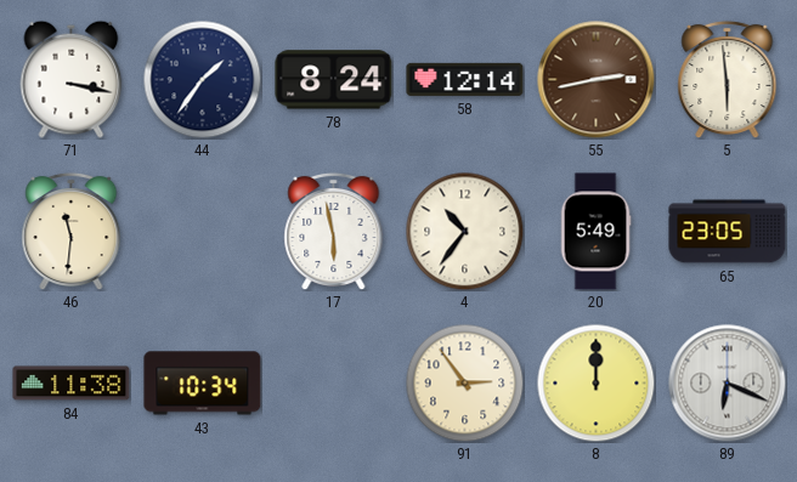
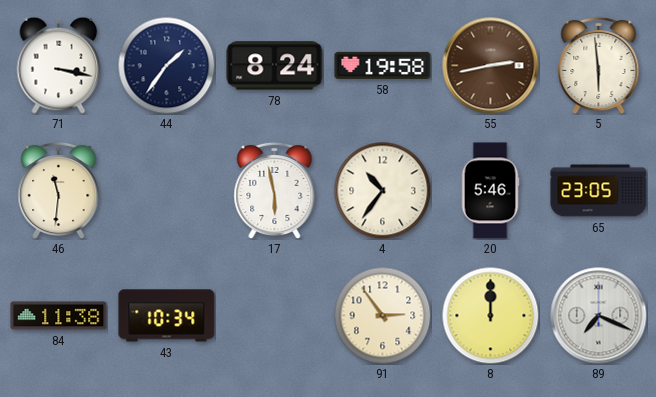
58: 12:14 -> 19:58 (383, 65)
20: 5:49 -> 5:46 (490, 191)
89: 6:19 -> 7:19 (599, 316)
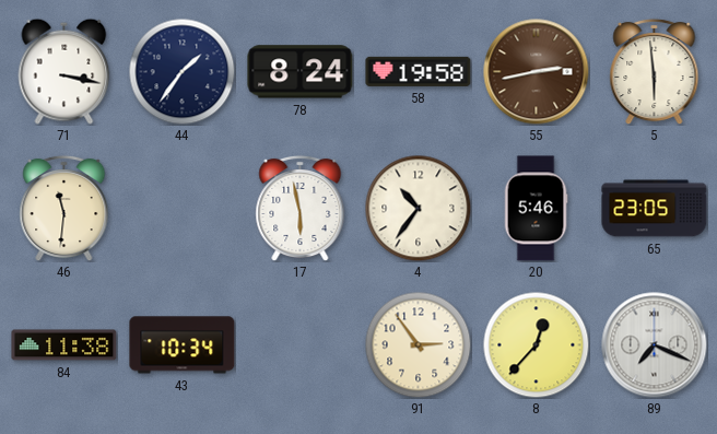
8: 12:00 -> 12:37 (536, 344)
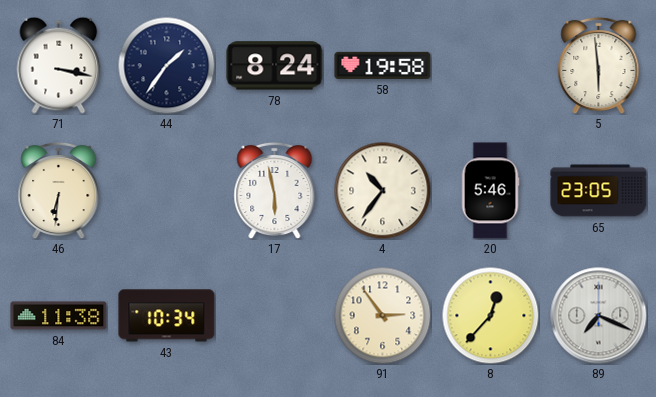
55: 2:43 -> none (537, 72)
46: 11:31 -> 6:31 (59, 190)
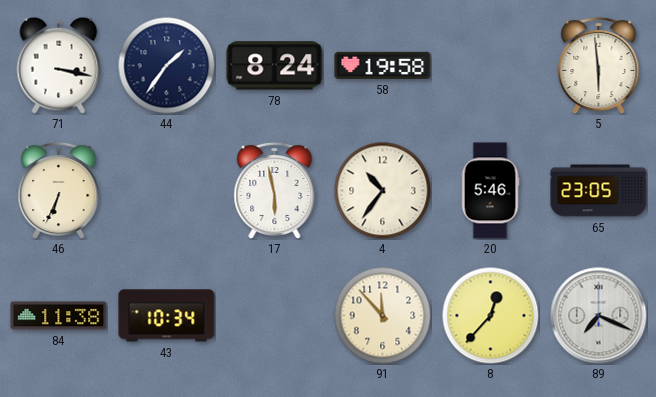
46: 6:31 -> 6:34 (59, 190)
91: 2:54 -> 11:53 (382, 315)
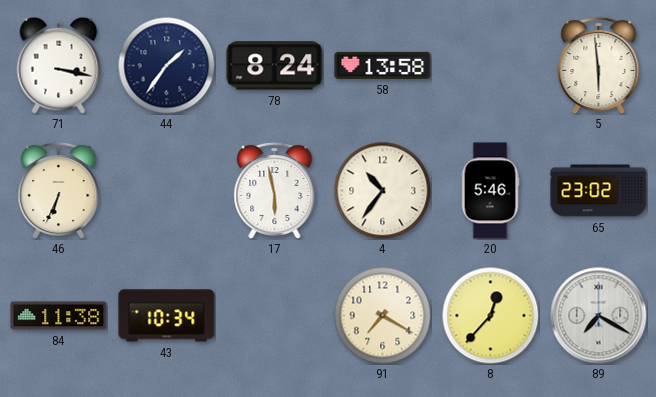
58: 19:58 -> 13:58 (383, 65)
65: 23:05 -> 23:02 (599, 191)
91: 11:53 -> 7:20 (382, 315)
89: 7:19 -> 7:20 (599, 316)
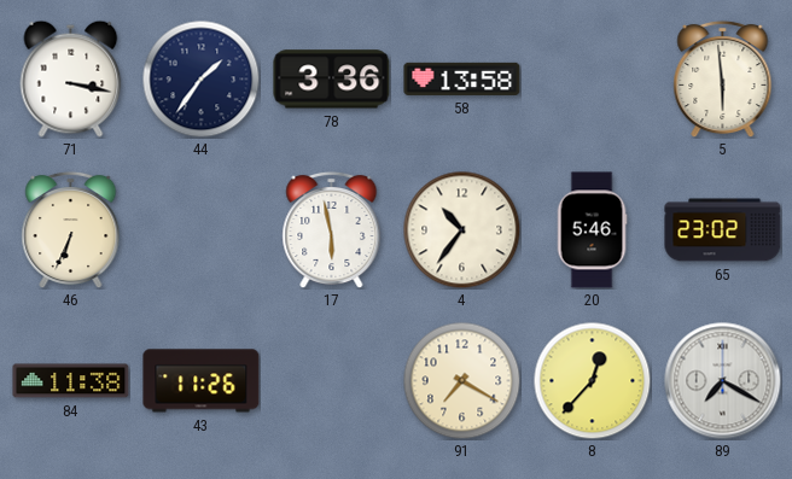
78: 8:24 -> 3:36 (332, 80)
43: 10:34 -> 11:26 (202, 381)
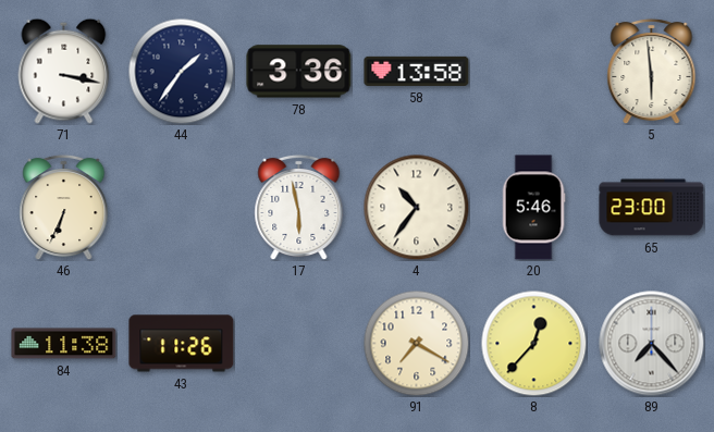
65: 23:02 -> 23:00 (652, 208)
89: 7:20 -> 7:23 (652, 344)
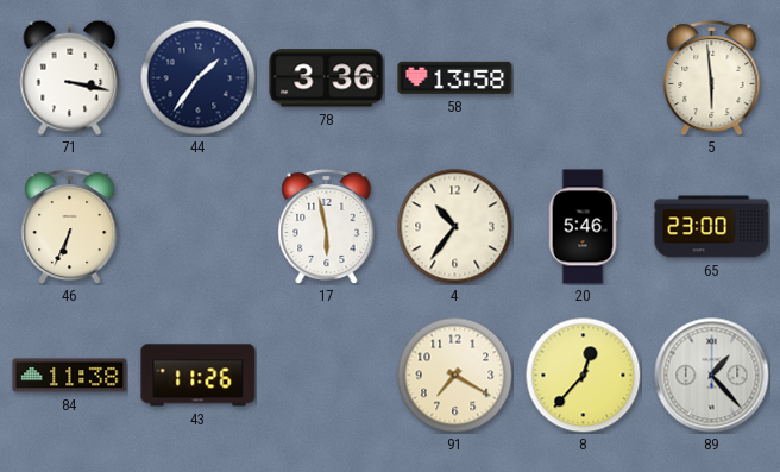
89: 7:23 -> 1:23 (712, 376)
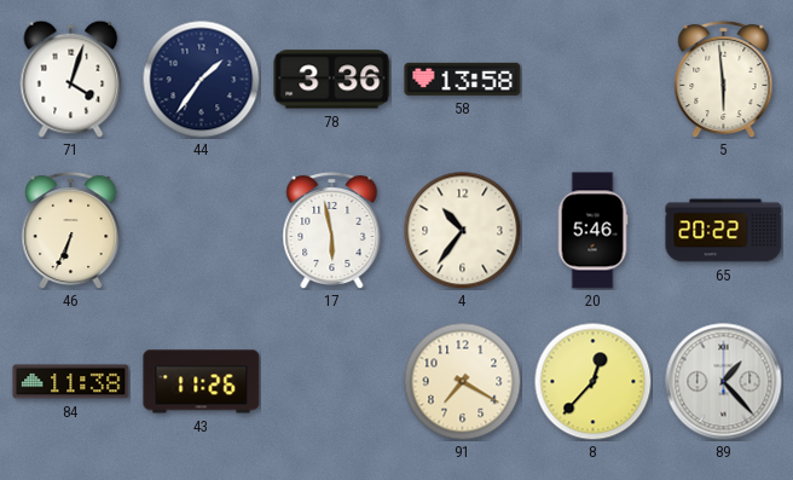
71: 3:17 -> 4:03 (71, 79)
65: 23:00 -> 20:22 (724, 231)
